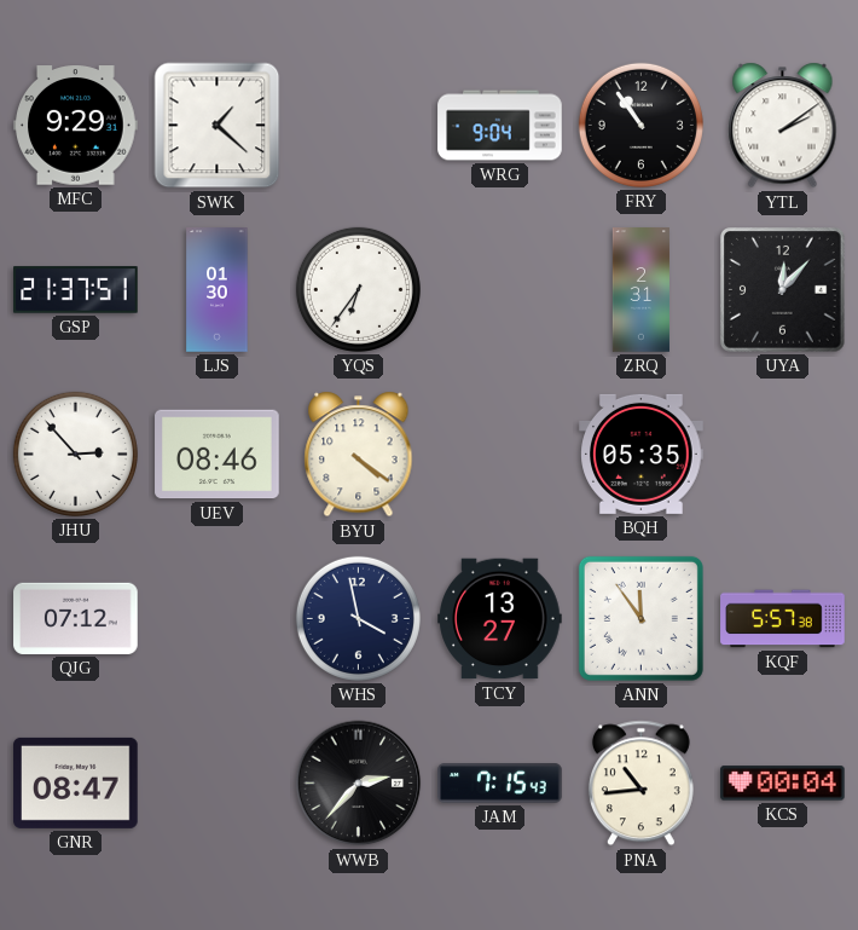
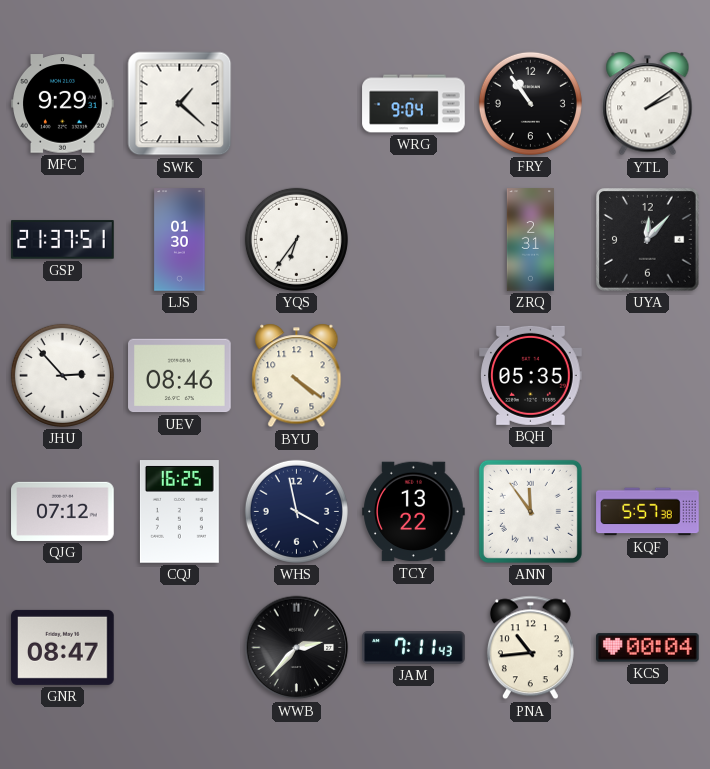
CQJ: none -> 16:25 (179, 512)
TCY: 13:27 -> 13:22 (414, 512)
JAM: 7:15 -> 7:11 (414, 648)
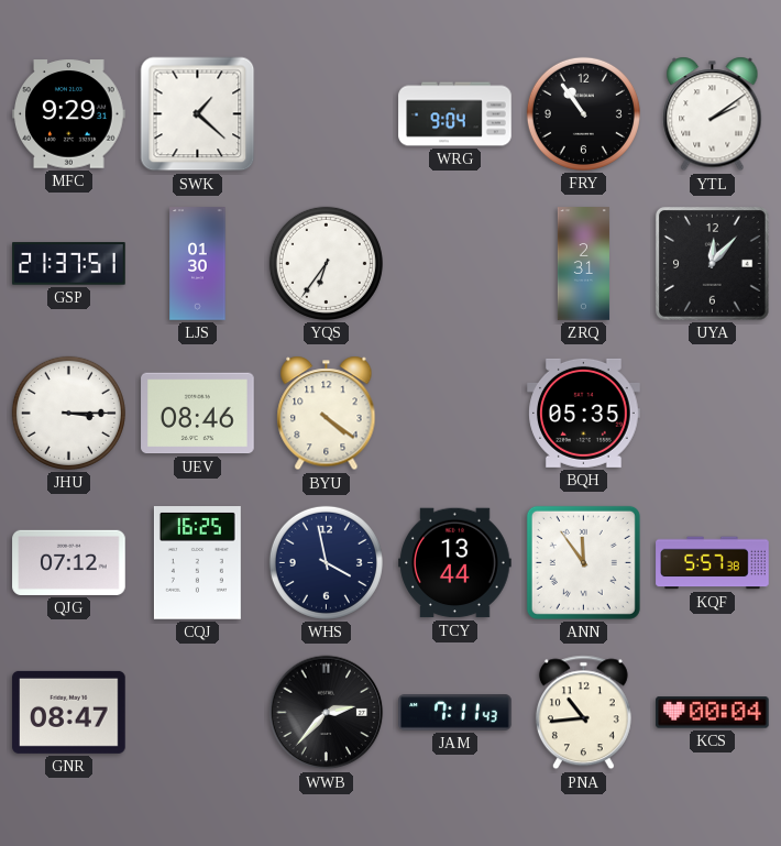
JHU: 2:53 -> 3:15 (68, 413)
TCY: 13:22 -> 13:44 (455, 563)
